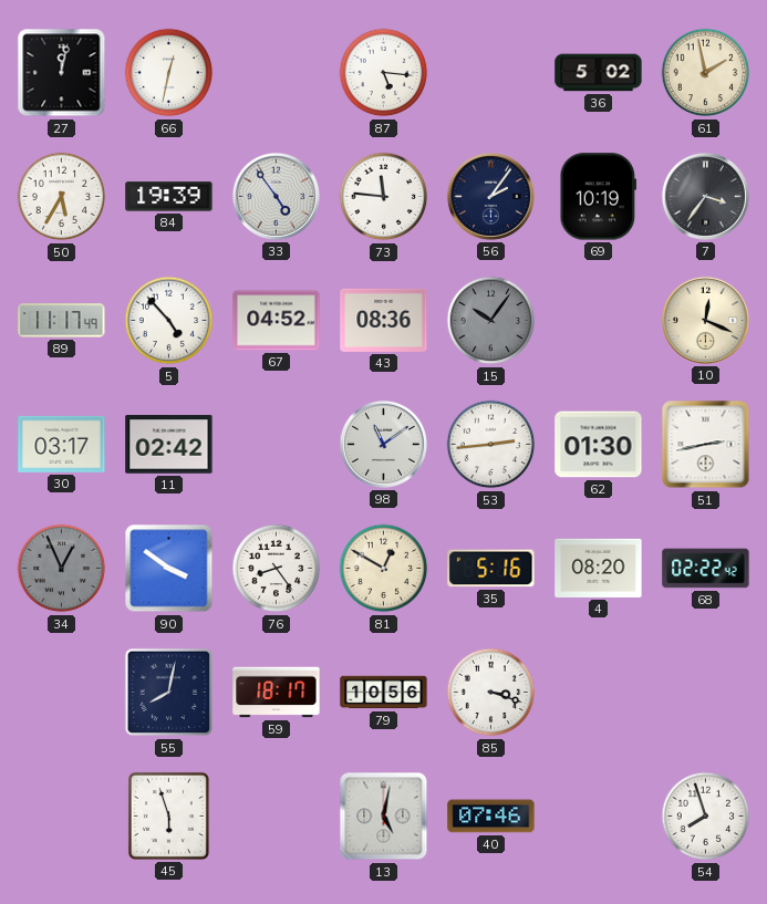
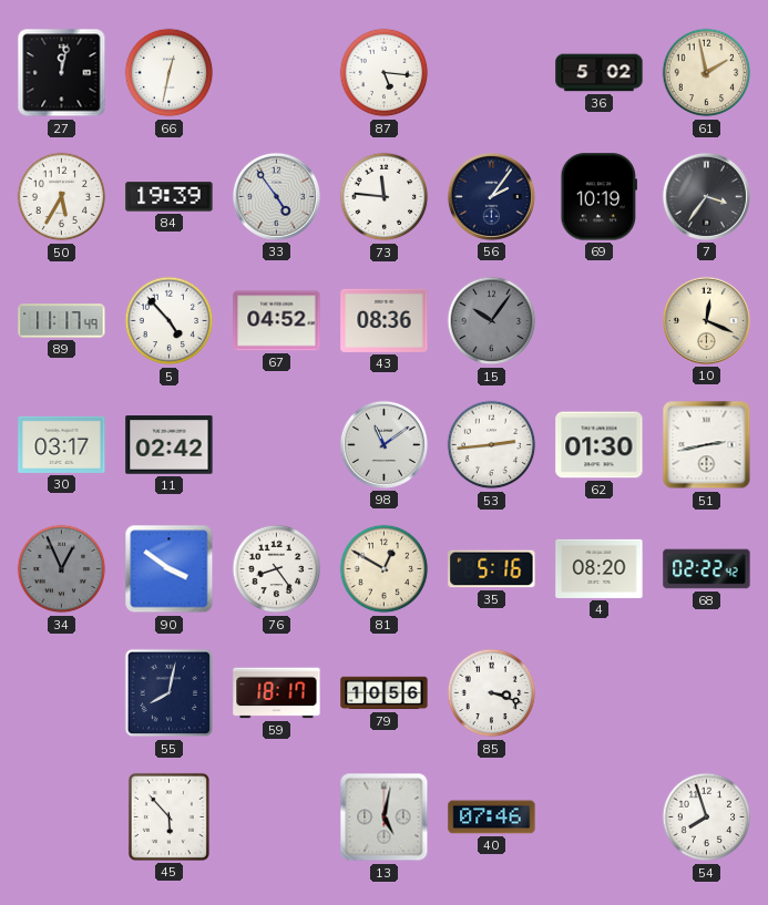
45: 5:57 -> 5:53 (168, 816)
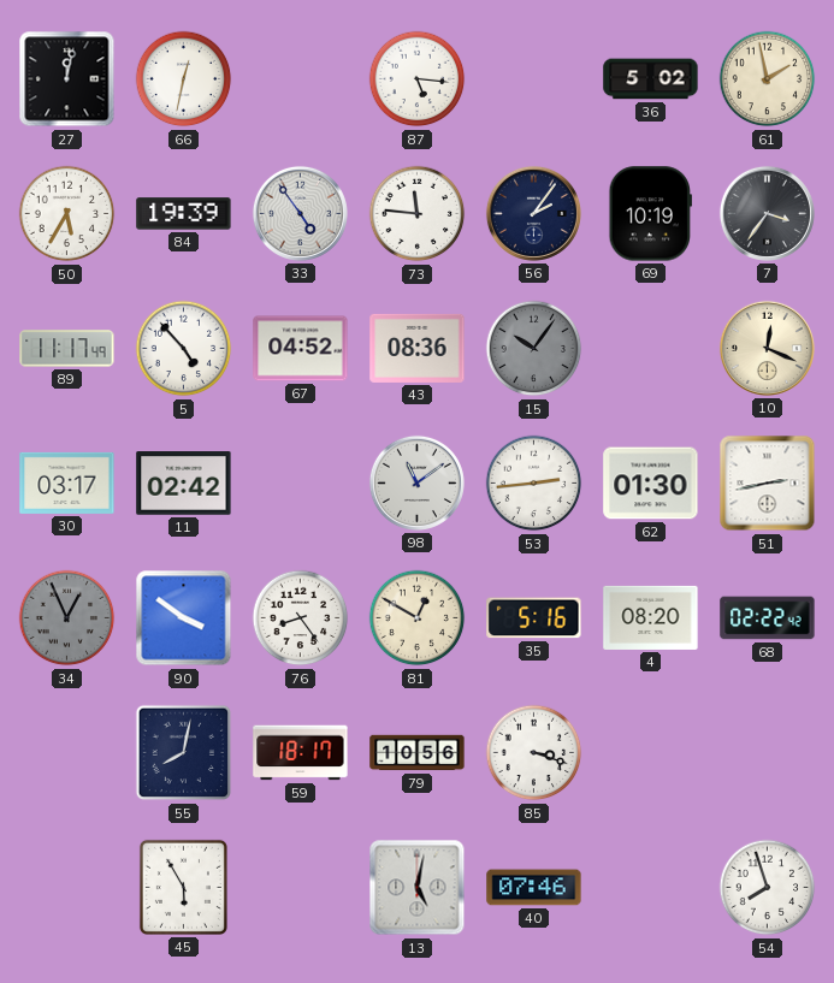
45: 5:53 -> 5:55 (183, 887)
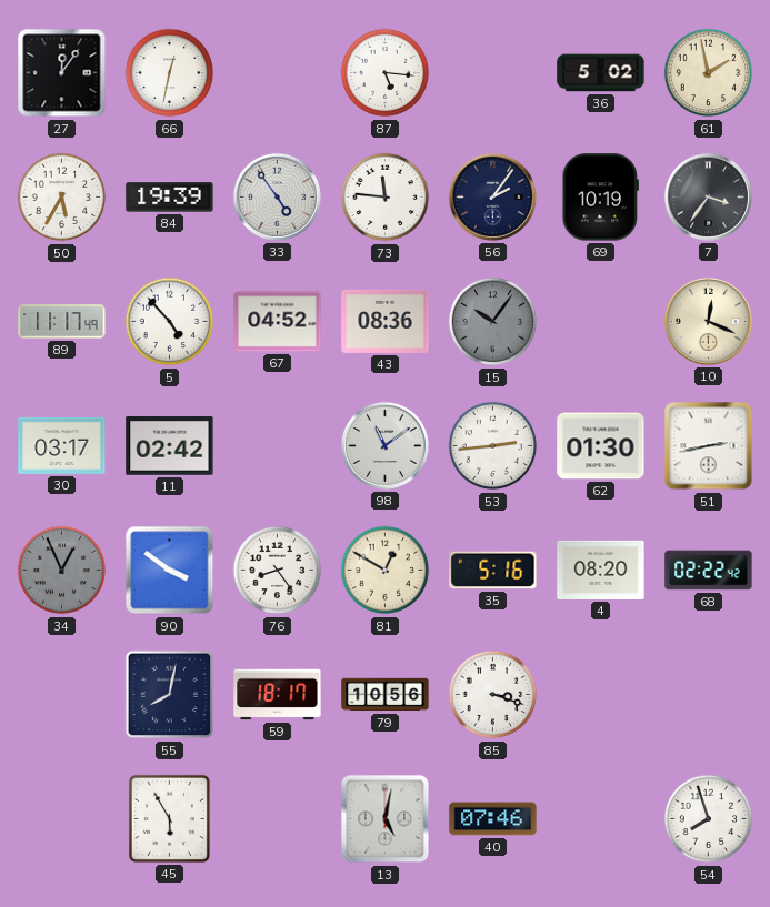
27: 12:02 -> 12:06 (62, 73)
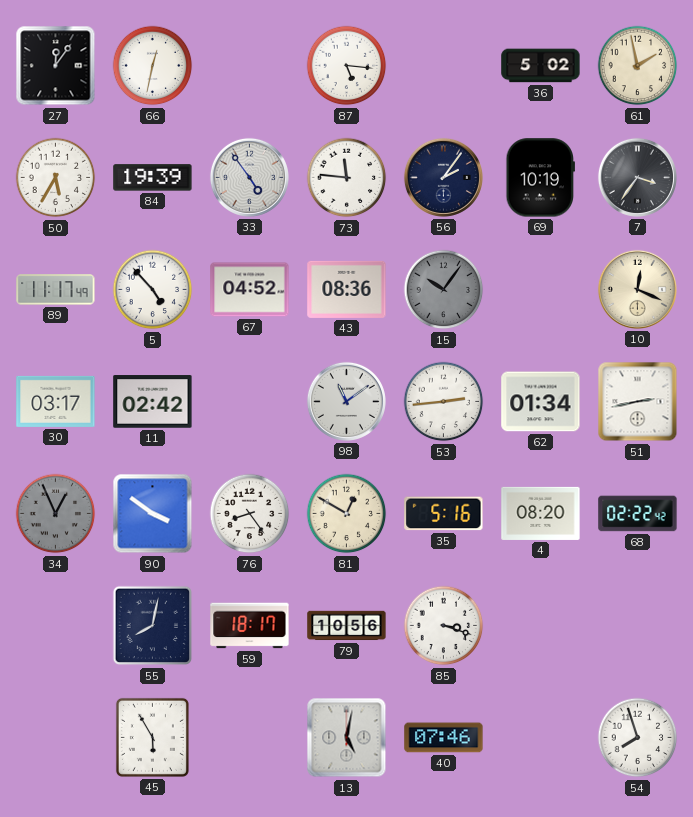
62: 01:30 -> 01:34 (541, 402)
